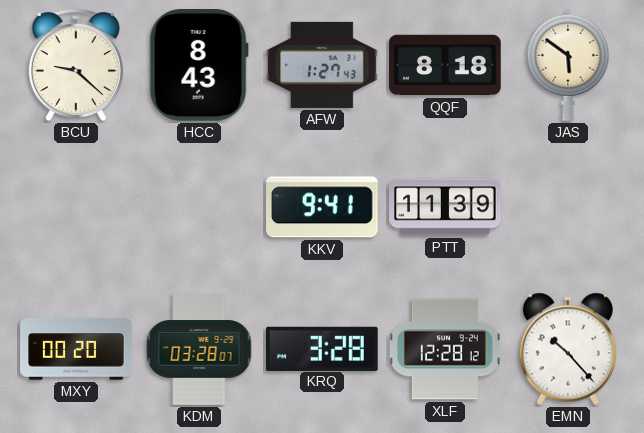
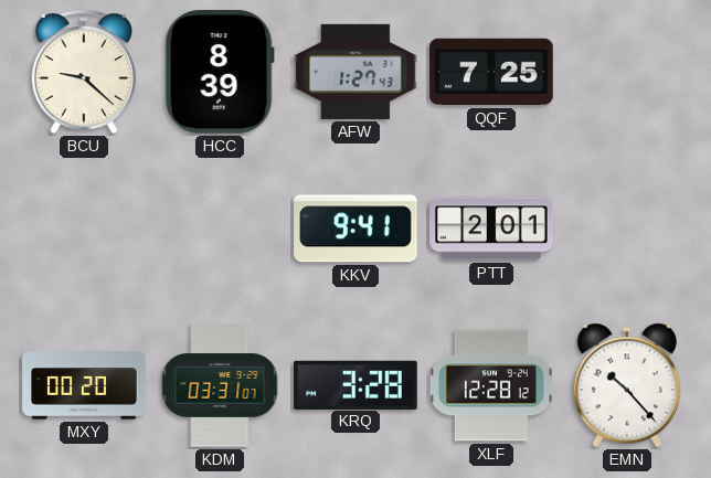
HCC: 8:43 -> 8:39 (220, 73)
QQF: 8:18 -> 7:25 (491, 72)
JAS: 5:51 -> none (568, 65)
PTT: 11:39 -> 2:01 (491, 229)
KDM: 03:28 -> 03:31 (220, 385)
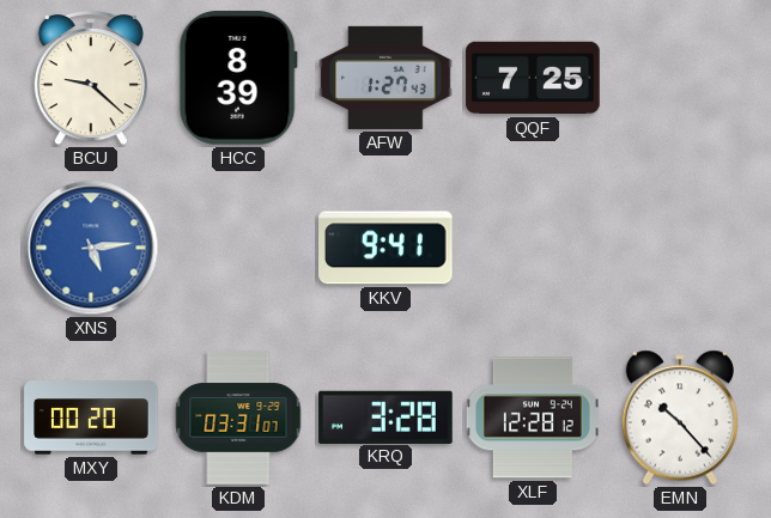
XNS: none -> 5:14 (91, 248)
PTT: 2:01 -> none (491, 229)
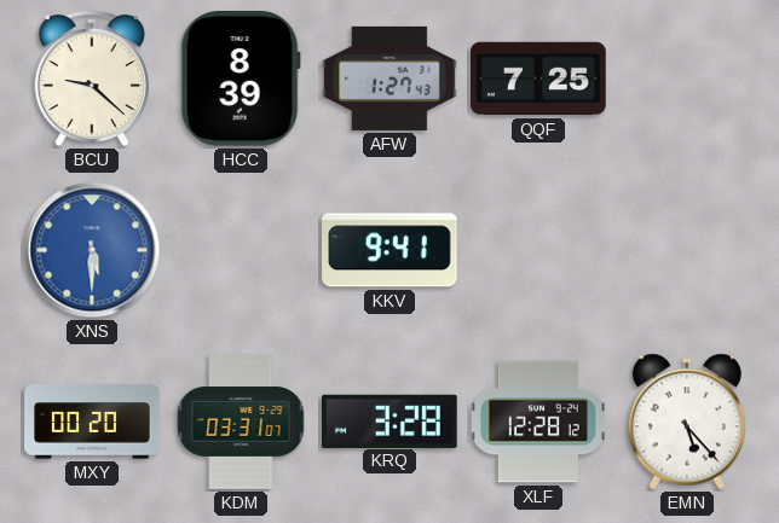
XNS: 5:14 -> 5:30 (92, 250)
EMN: 10:23 -> 5:23 (687, 422)
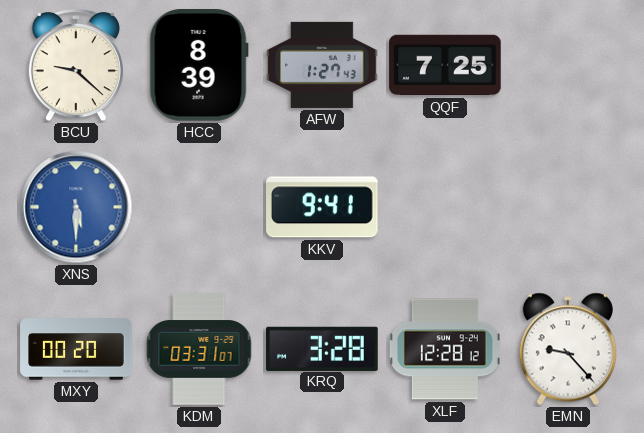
EMN: 5:23 -> 9:23 (568, 349)
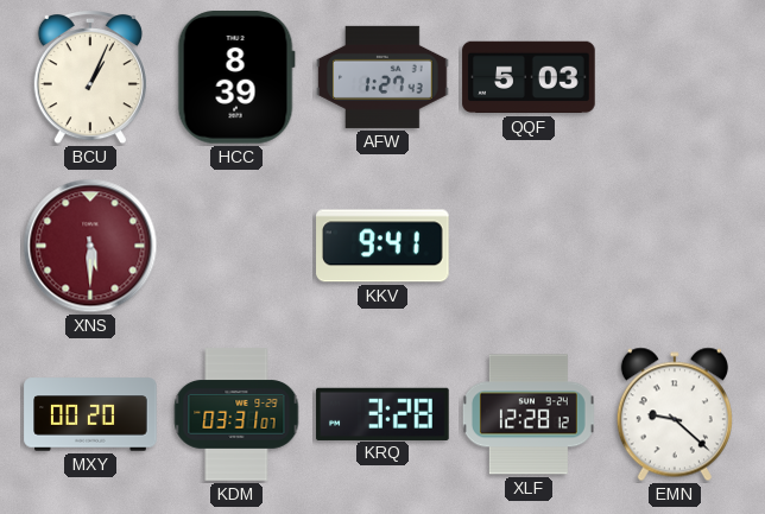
BCU: 9:22 -> 1:04 (90, 78)
QQF: 7:25 -> 5:03 (529, 77)
XNS dial: blue -> burgundy (90, 246)
EMN: 9:23 -> 9:22 (675, 414)
